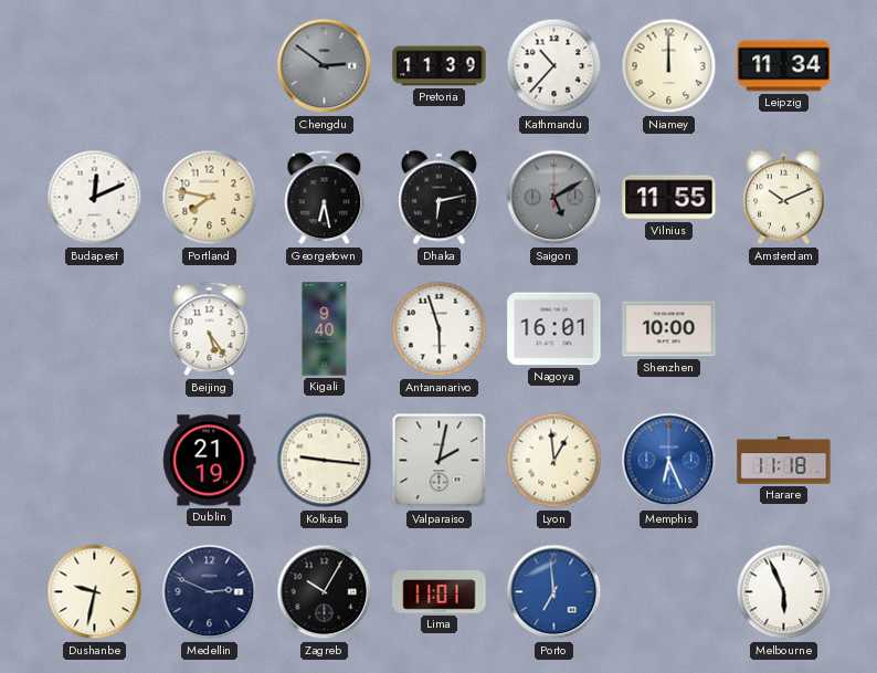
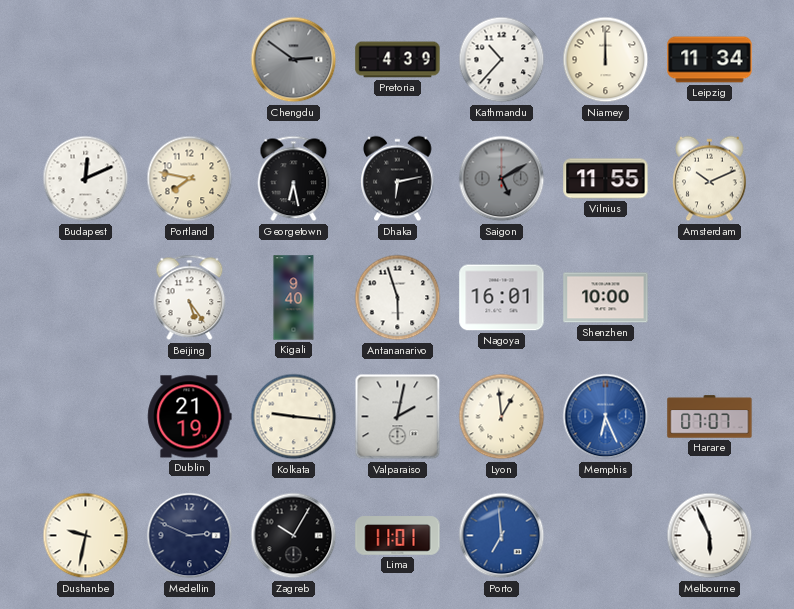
Pretoria: 11:39 -> 4:39 (398, 60)
Harare: 11:18 -> 07:07 (710, 417)
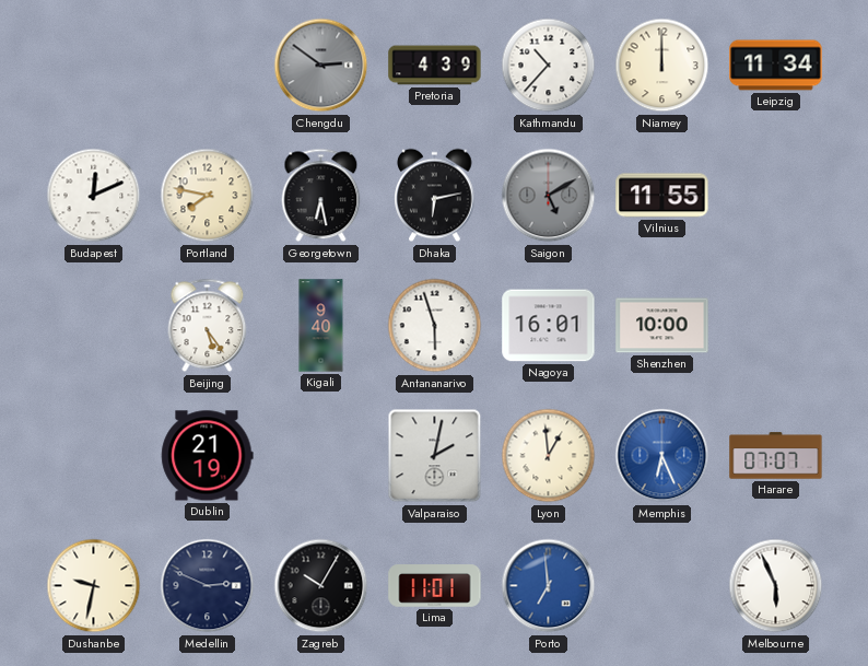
Amsterdam: 10:11 -> none (710, 179)
Kolkata: 9:16 -> none (294, 417)
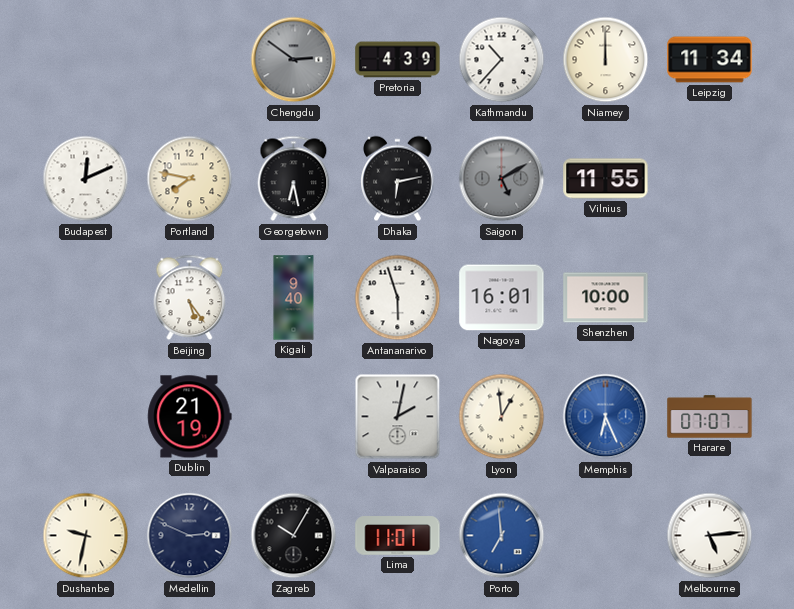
Melbourne: 5:56 -> 5:14 (710, 536)
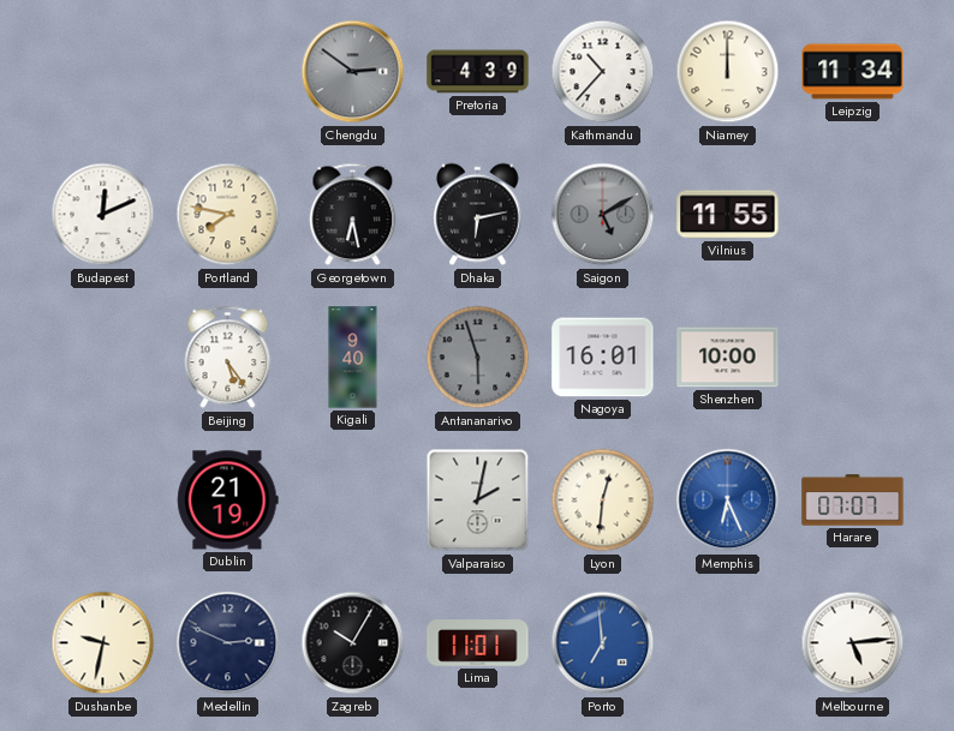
Antananarivo dial: white -> grey (478, 358)
Lyon: 12:59 -> 12:31 (603, 501)
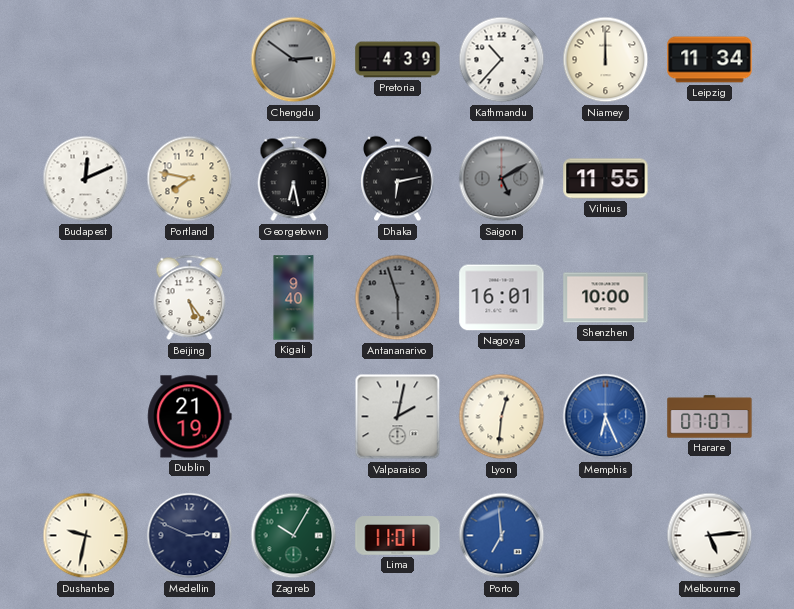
Zagreb dial: black -> green (294, 536)
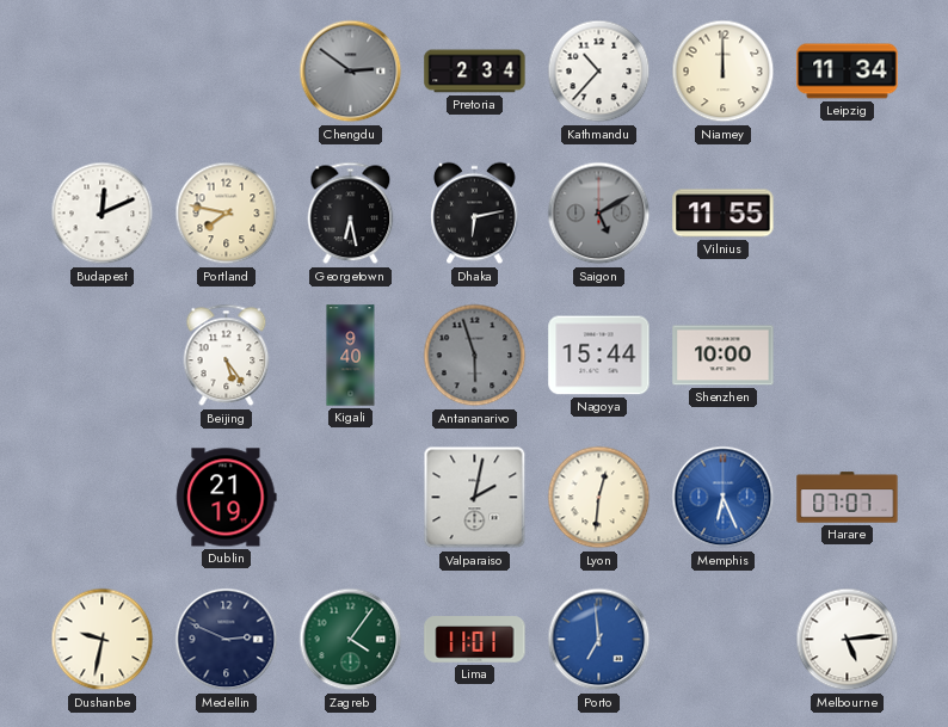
Pretoria: 4:39 -> 2:34 (475, 72)
Nagoya: 16:01 -> 15:44 (599, 356)
Zagreb: 10:05 -> 4:06 (351, 640)
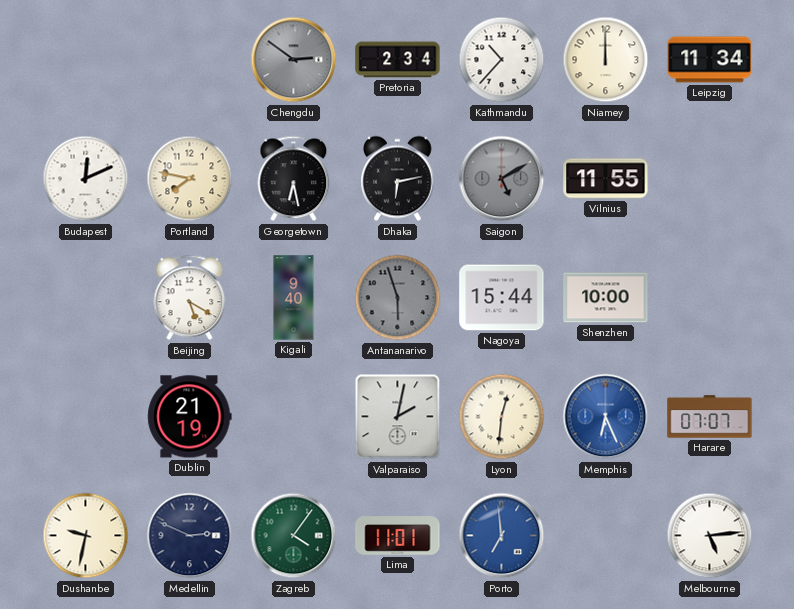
Beijing: 5:24 -> 5:20 (190, 298)
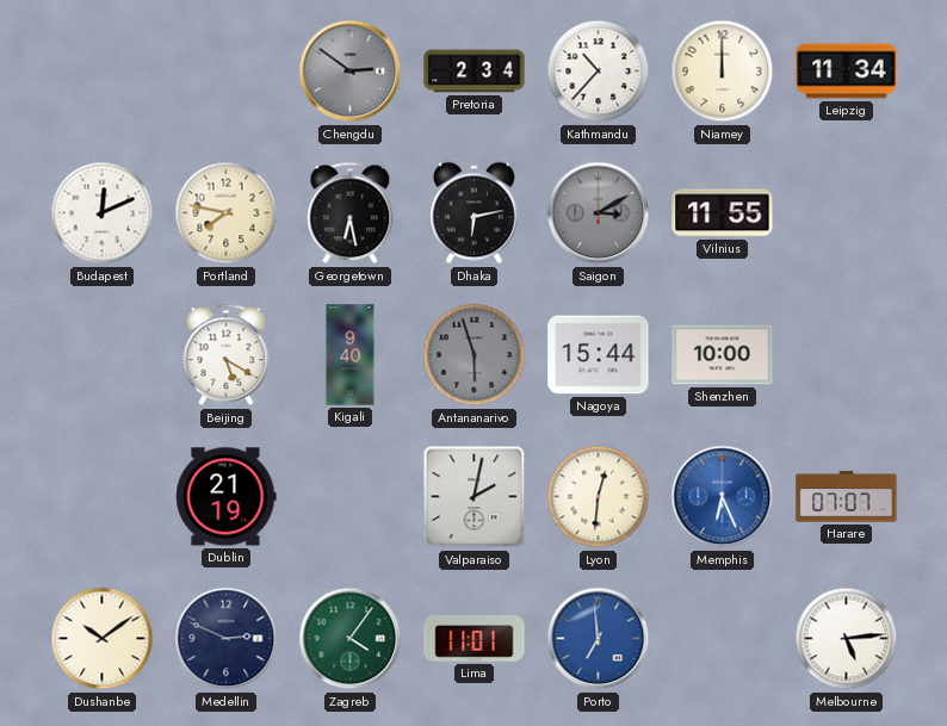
Saigon: 5:10 -> 3:10 (599, 213)
Dushanbe: 9:32 -> 10:09 (103, 639)
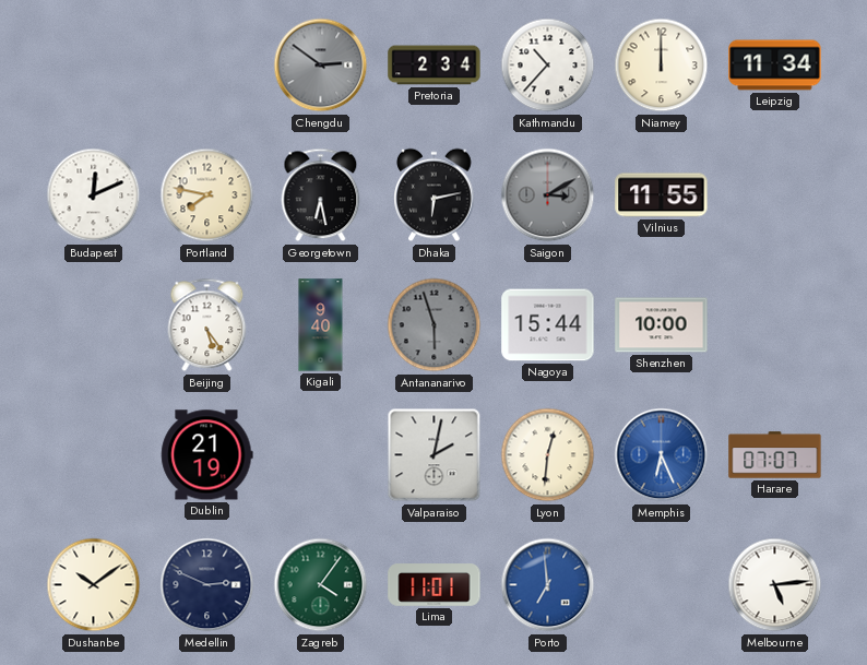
Beijing: 5:20 -> 5:24 (207, 325)
